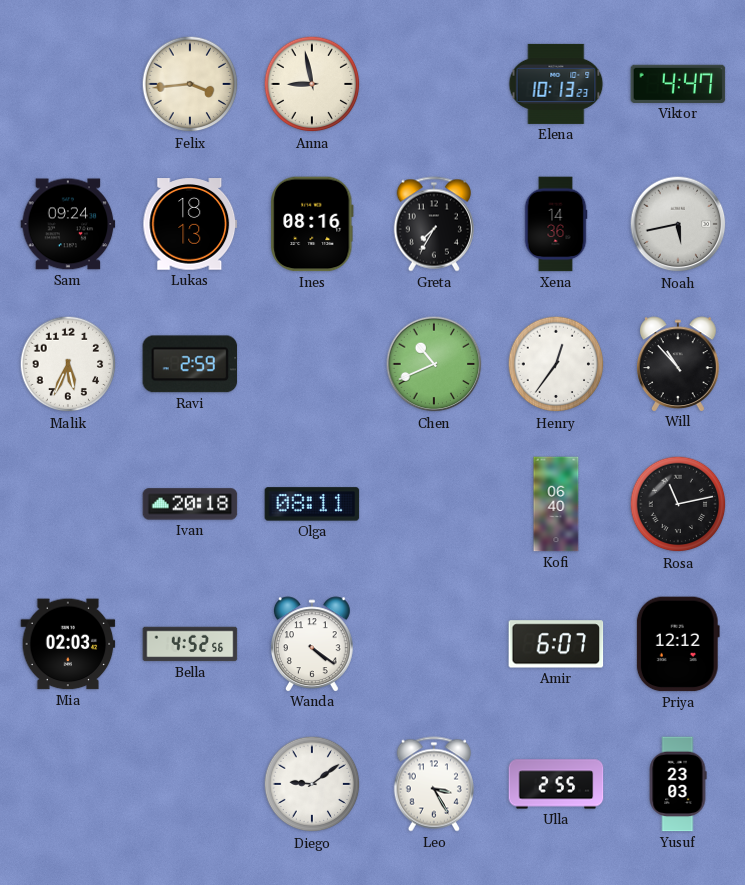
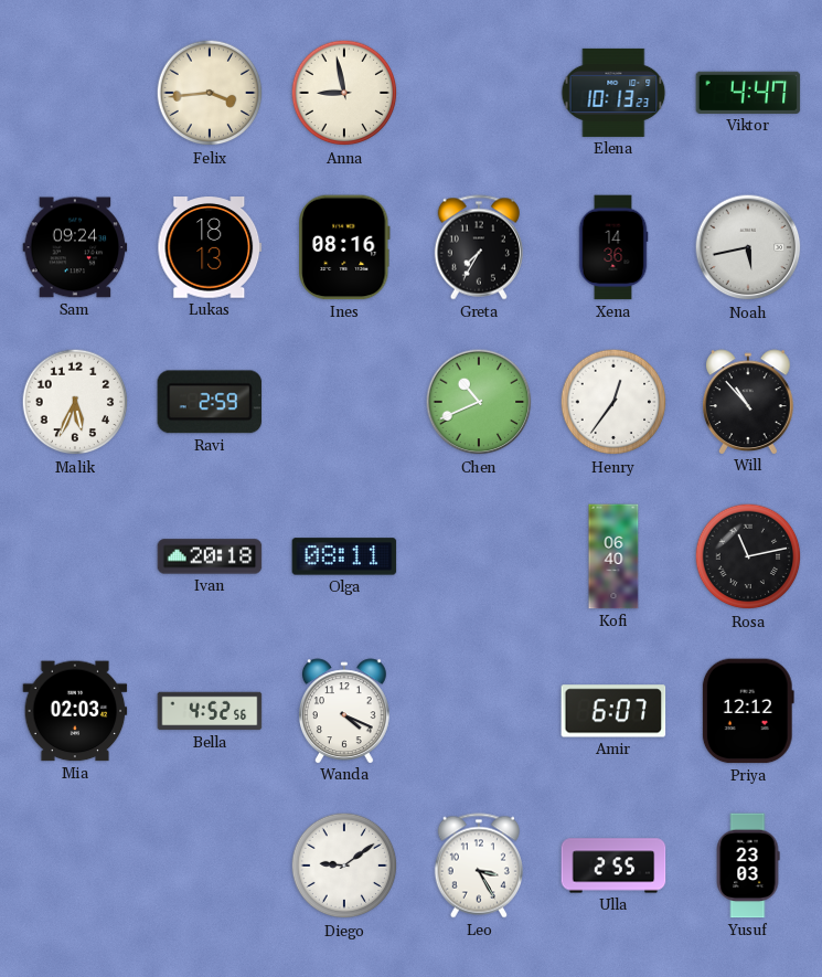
Wanda: 4:21 -> 4:19 (345, 711)
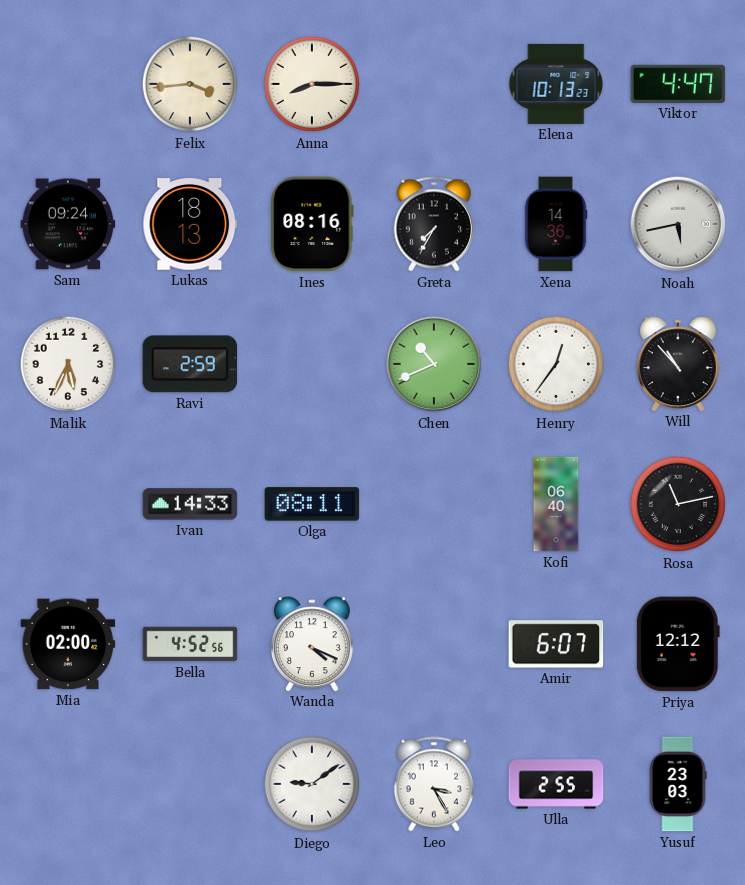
Anna: 8:58 -> 8:15 (312, 84)
Ivan: 20:18 -> 14:33 (190, 504)
Mia: 02:03 -> 02:00 (68, 644)
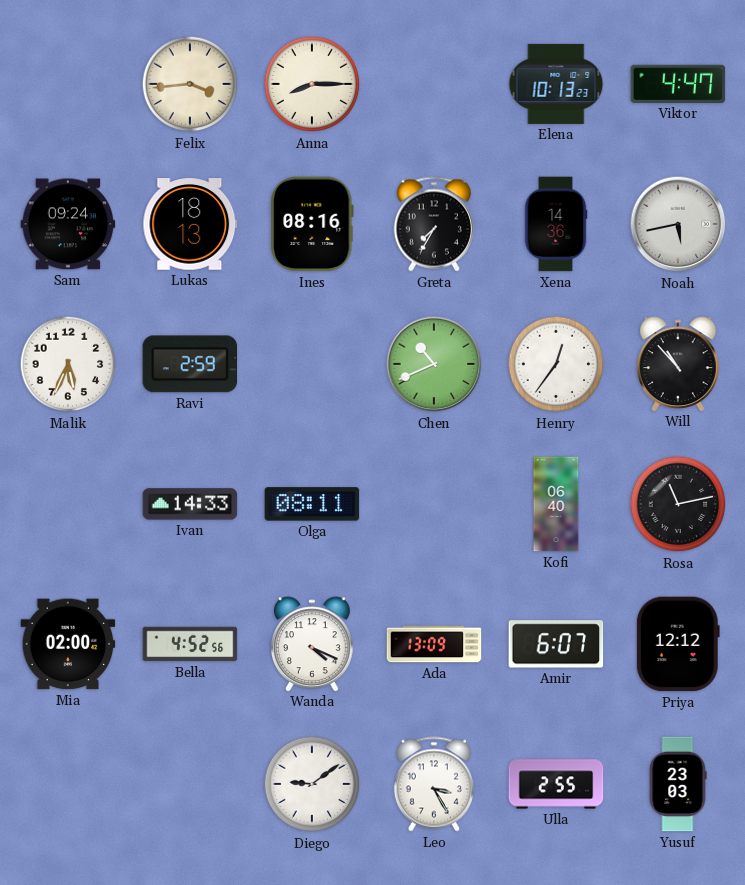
Ada: none -> 13:09 (434, 644)
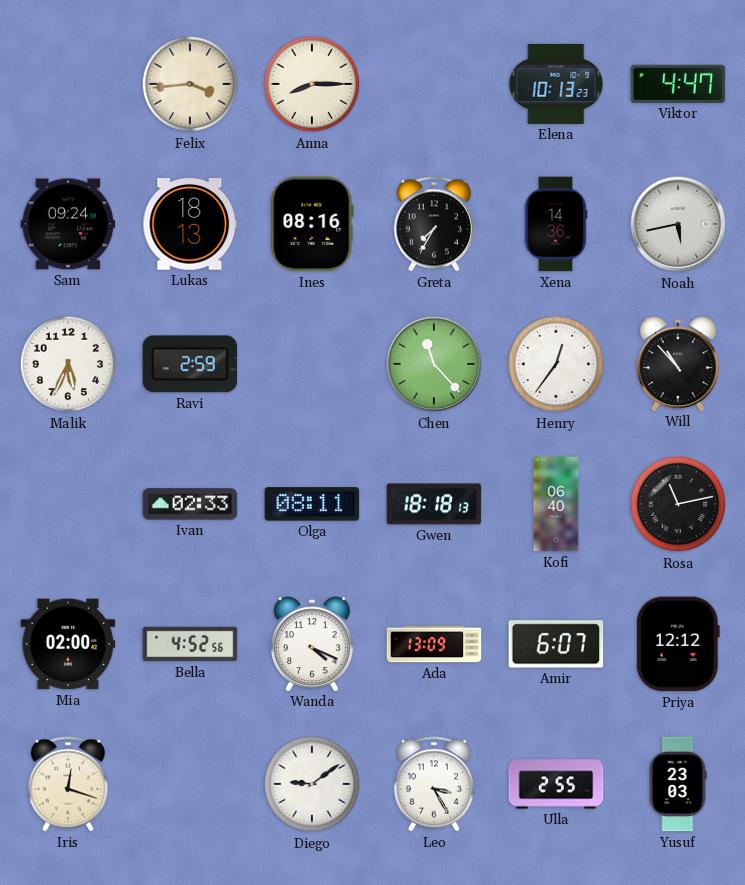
Chen: 10:41 -> 11:23 (434, 364)
Ivan: 14:33 -> 02:33 (190, 504)
Gwen: none -> 18:18 (434, 504)
Iris: none -> 12:18 (68, 784)
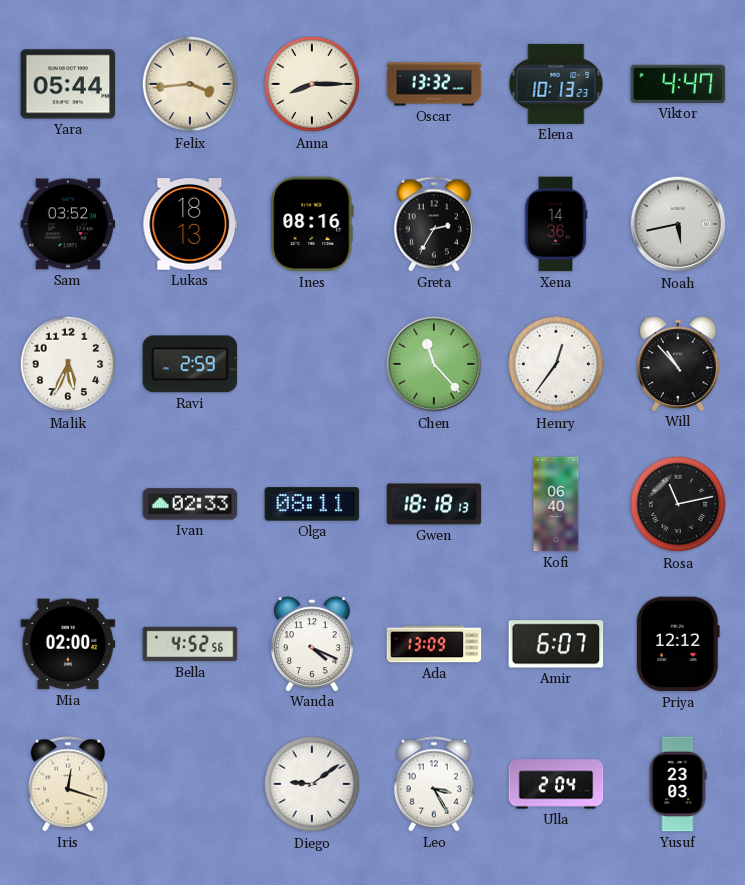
Yara: none -> 05:44 (68, 84)
Oscar: none -> 13:32 (434, 84)
Sam: 09:24 -> 03:52 (68, 224)
Greta: 7:35 -> 2:35 (434, 224)
Ulla: 2:55 -> 2:04 (556, 784)
